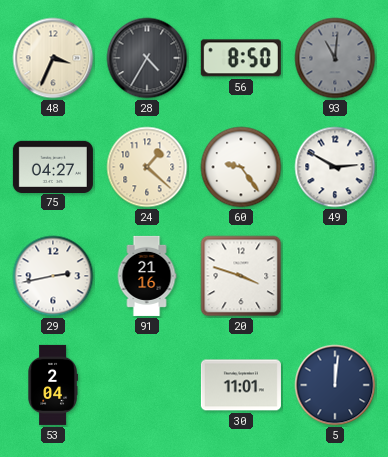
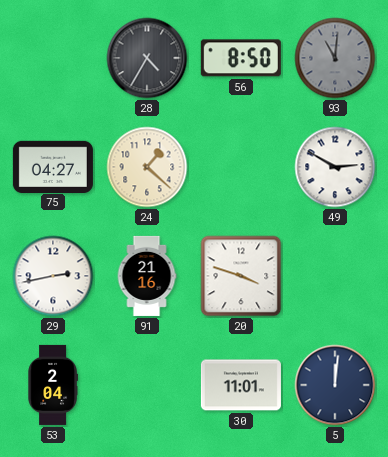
48: 3:34 -> none (53, 58)
60: 9:24 -> none (241, 167)
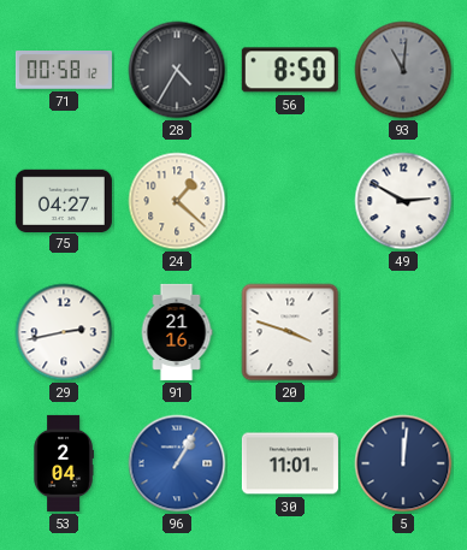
71: none -> 00:58 (64, 70)
96: none -> 1:05 (177, 463)
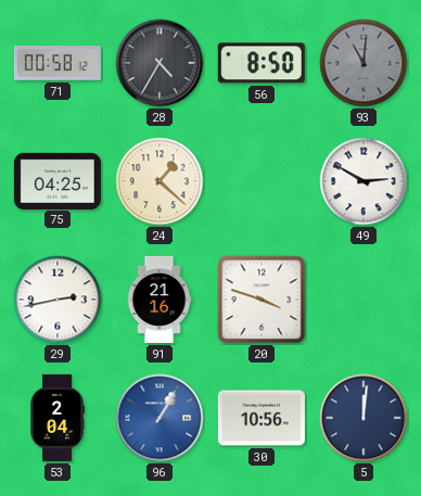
75: 04:27 -> 04:25 (58, 180)
30: 11:01 -> 10:56 (261, 418)
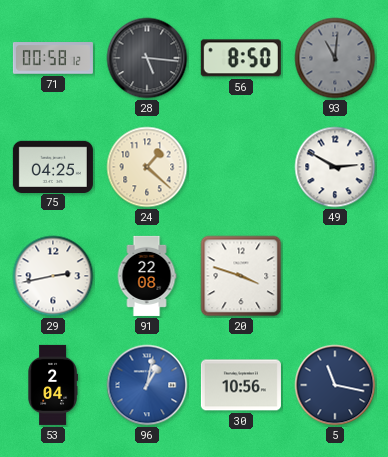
28: 4:35 -> 5:16 (147, 58)
91: 21:16 -> 22:08 (147, 276)
96: 1:05 -> 1:02 (147, 385)
5: 12:01 -> 11:17 (335, 385)
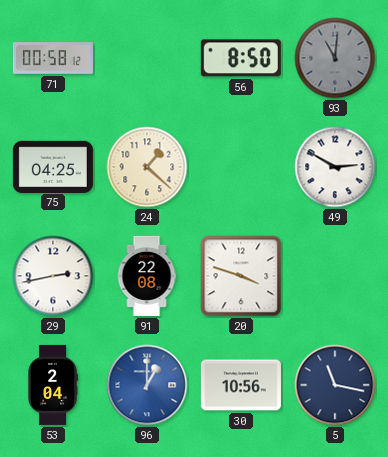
28: 5:16 -> none (147, 58)
96: 1:02 -> 1:00 (147, 385)
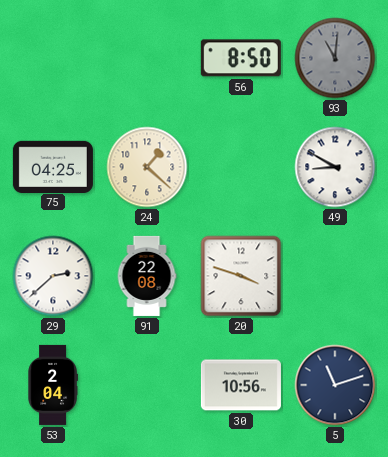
71: 00:58 -> none (53, 58)
49: 2:50 -> 8:50 (335, 167)
29: 2:43 -> 2:38 (53, 276)
96: 1:00 -> none (147, 385)
5: 11:17 -> 11:12 (335, 385)
